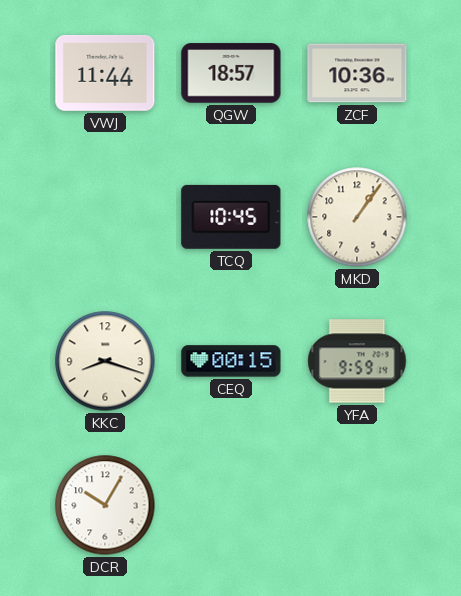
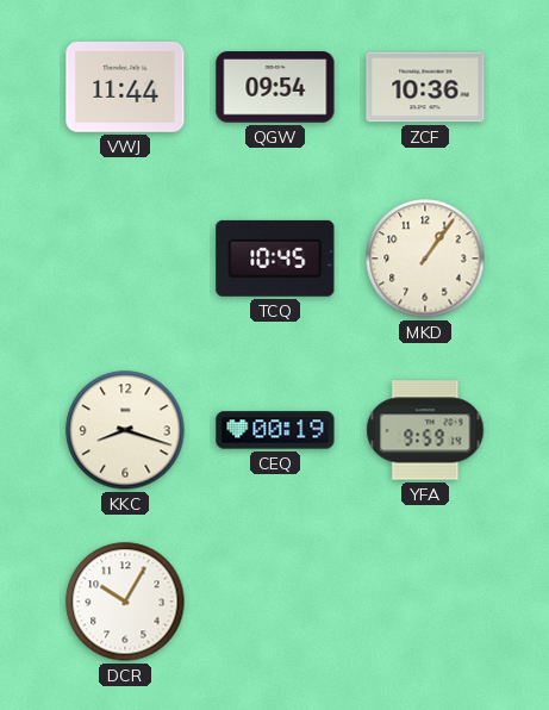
QGW: 18:57 -> 09:54 (275, 87)
CEQ: 00:15 -> 00:19 (275, 430)
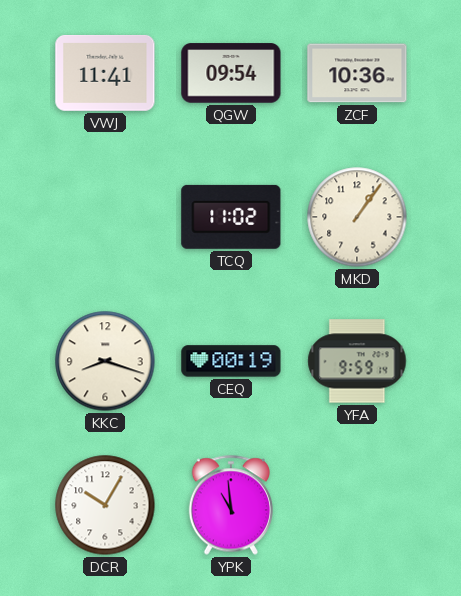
VWJ: 11:44 -> 11:41 (105, 73)
TCQ: 10:45 -> 11:02 (231, 217)
YPK: none -> 10:59 (230, 505)
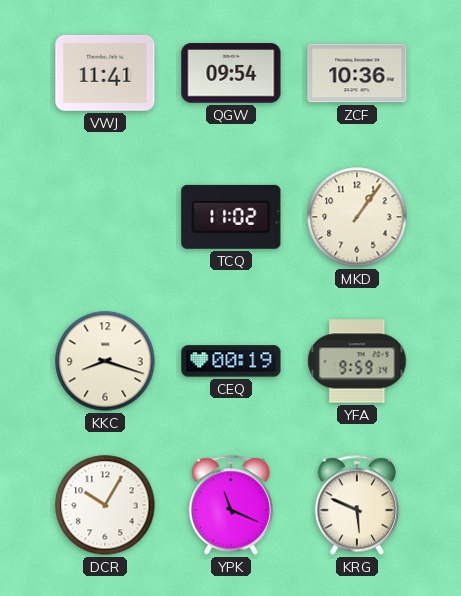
YPK: 10:59 -> 11:19 (230, 505)
KRG: none -> 5:49 (356, 505)
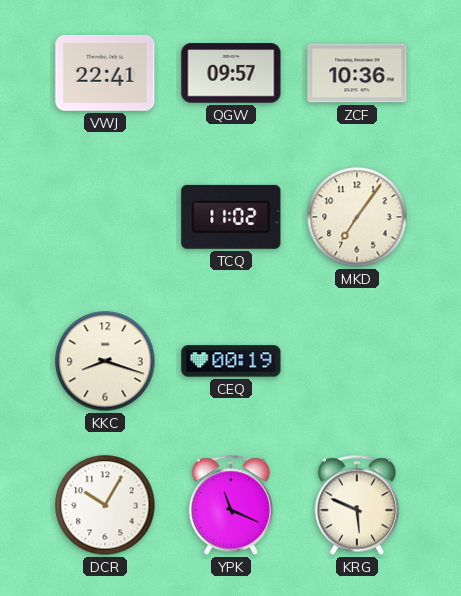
VWJ: 11:41 -> 22:41 (105, 73)
QGW: 09:54 -> 09:57 (231, 73)
MKD: 1:06 -> 7:06 (357, 217)
YFA: 9:59 -> none (357, 361)
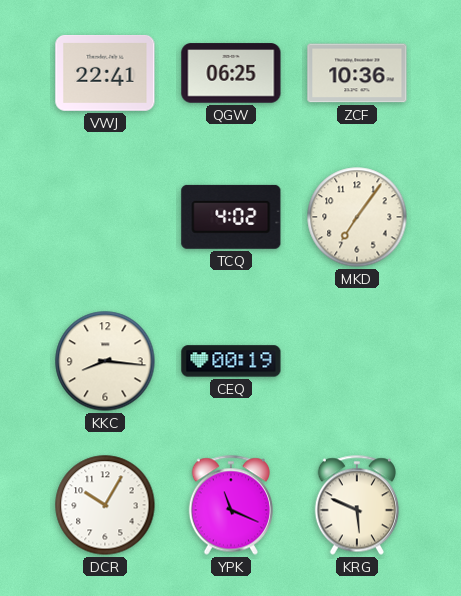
QGW: 09:57 -> 06:25 (231, 73)
TCQ: 11:02 -> 4:02 (231, 217)
KKC: 8:18 -> 8:16 (105, 361)
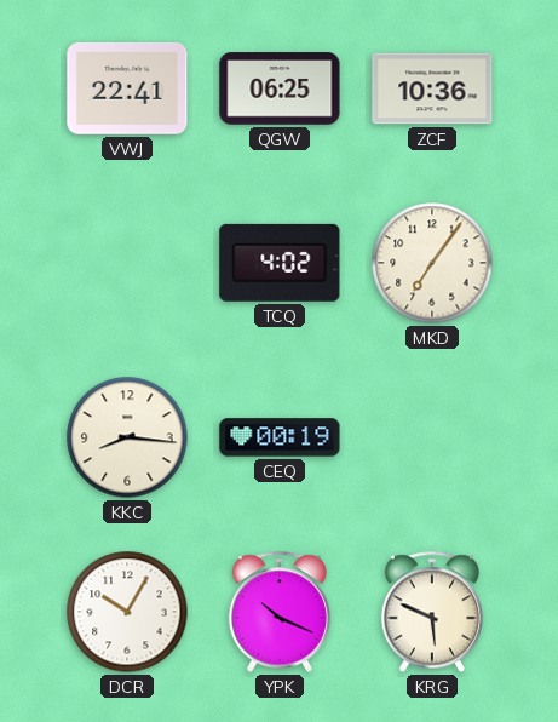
YPK: 11:19 -> 10:19 (278, 612)
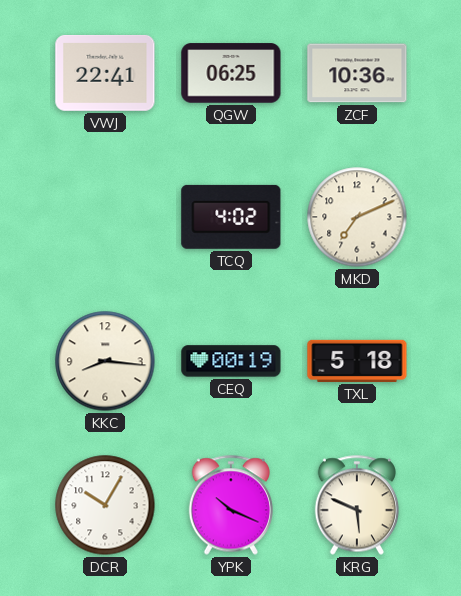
MKD: 7:06 -> 7:11 (357, 217)
TXL: none -> 5:18 (357, 361)
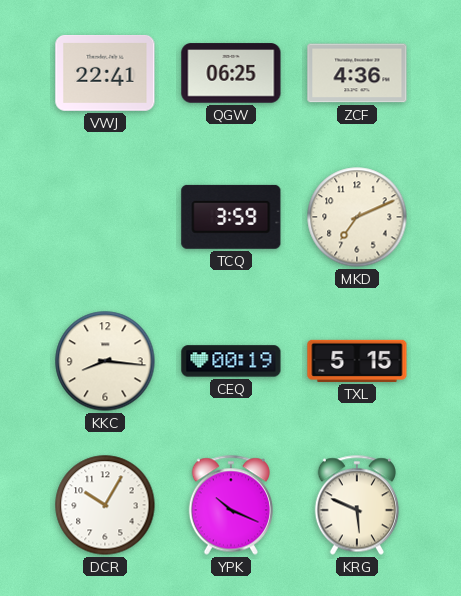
ZCF: 10:36 -> 4:36 (357, 73)
TCQ: 4:02 -> 3:59 (231, 217)
TXL: 5:18 -> 5:15 (357, 361)
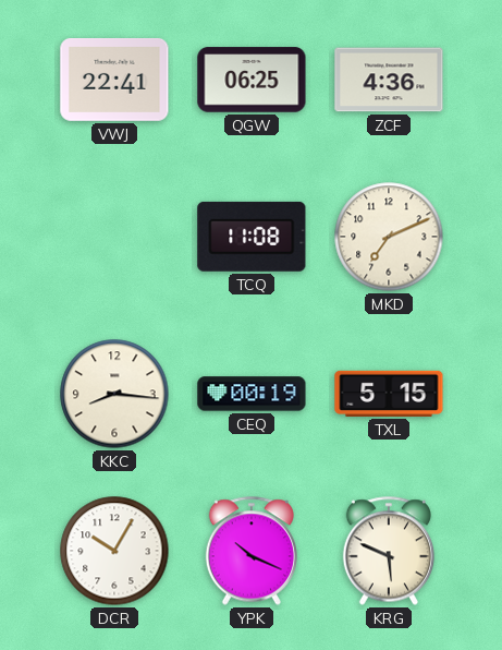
TCQ: 3:59 -> 11:08 (252, 237)
